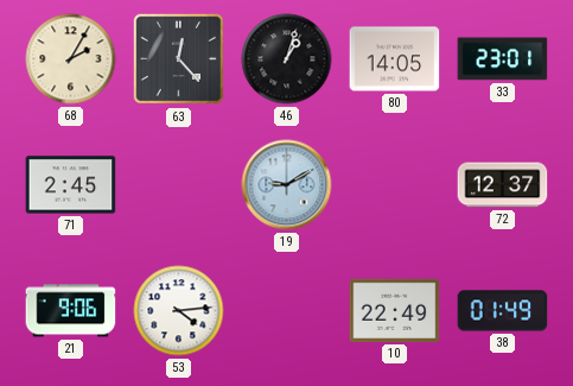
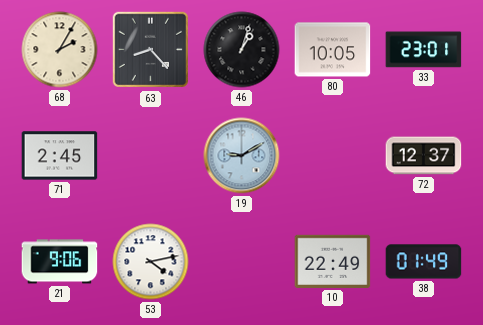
63: 12:23 -> 8:23 (151, 50)
80: 14:05 -> 10:05 (333, 50)
53: 4:14 -> 4:13 (151, 262)
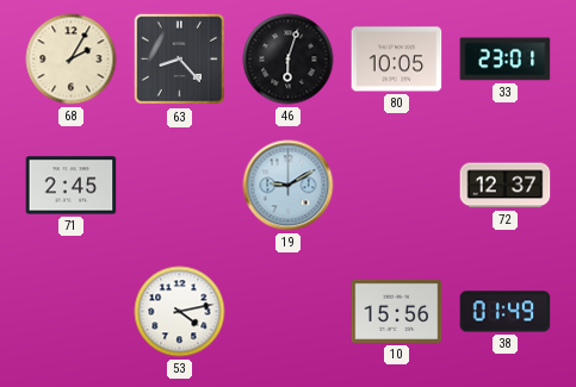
46: 1:03 -> 6:03 (289, 60)
21: 9:06 -> none (60, 262)
10: 22:49 -> 15:56 (397, 311)
